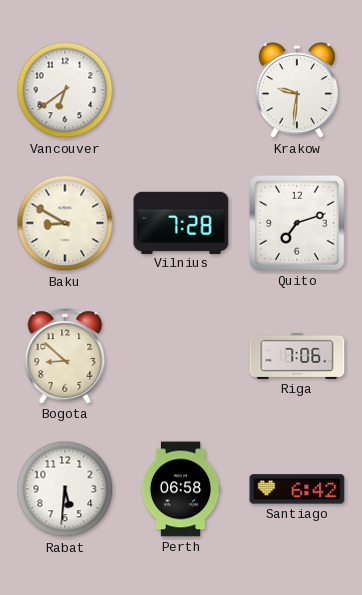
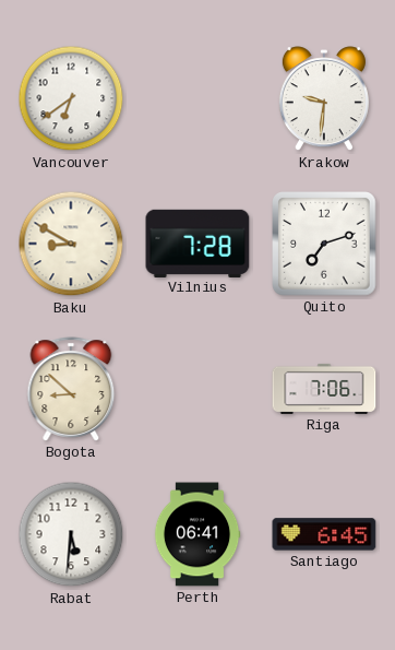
Perth: 06:58 -> 06:41 (197, 534)
Santiago: 6:42 -> 6:45 (324, 534)
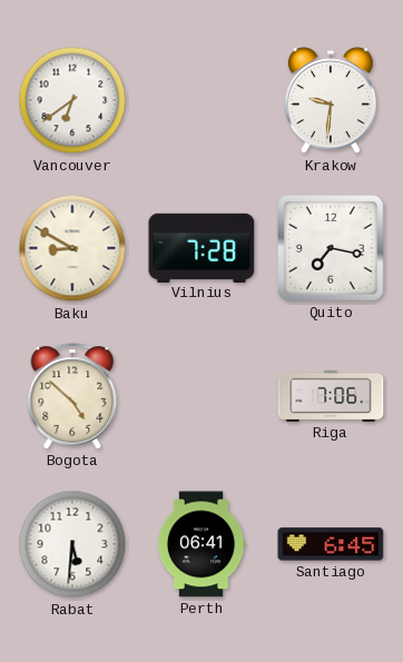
Quito: 7:12 -> 7:17 (332, 249)
Bogota: 8:52 -> 4:52 (72, 396)
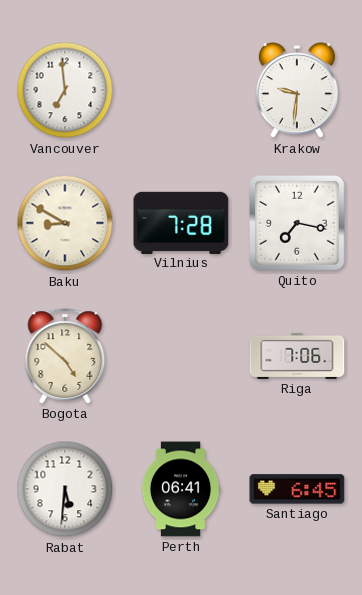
Vancouver: 6:39 -> 6:59 (65, 90)
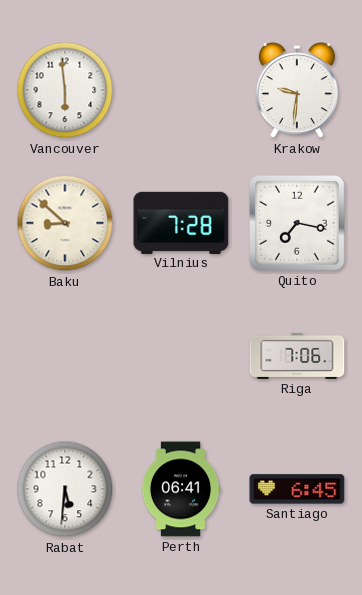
Vancouver: 6:59 -> 5:59 (65, 90)
Baku: 8:50 -> 8:52 (65, 223)
Bogota: 4:52 -> none (65, 356)
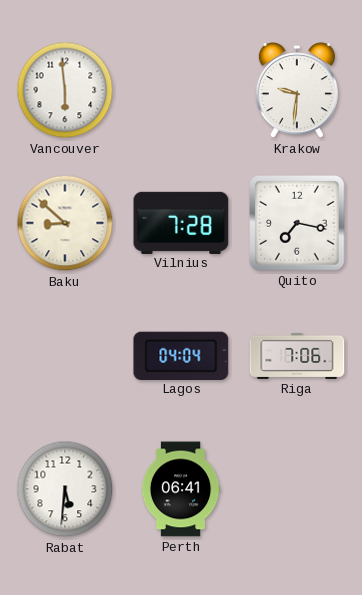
Lagos: none -> 04:04 (181, 355)
Santiago: 6:45 -> none (297, 489)
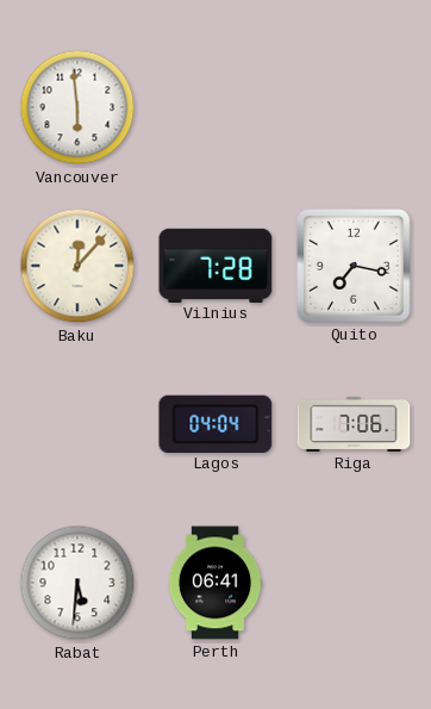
Krakow: 9:31 -> none (297, 91)
Baku: 8:52 -> 12:07 (77, 266)
